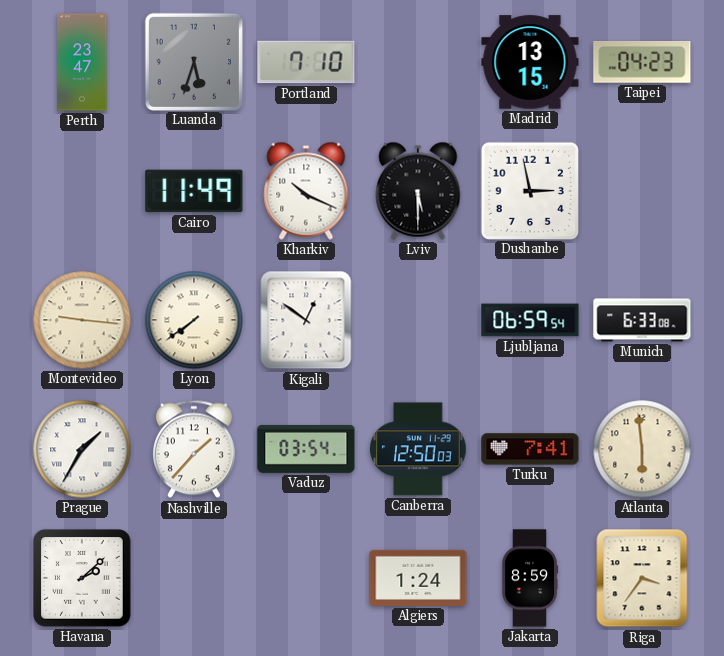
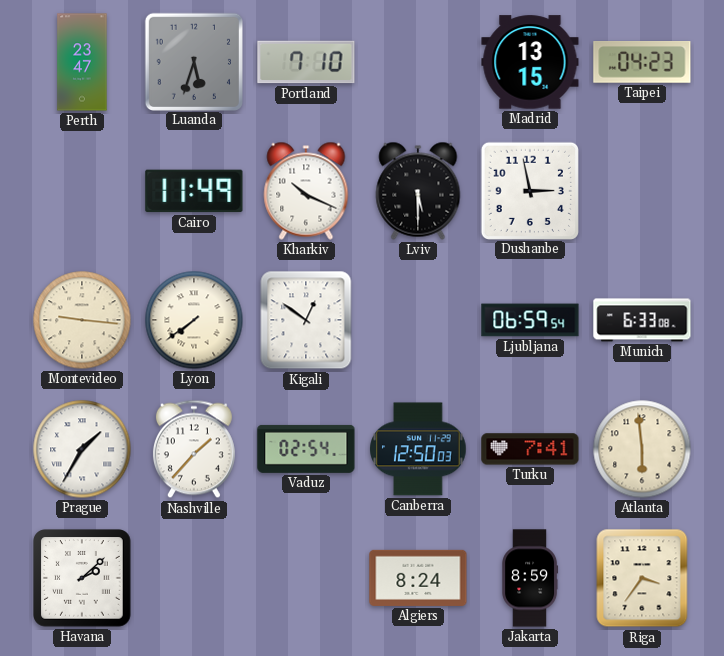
Vaduz: 03:54 -> 02:54 (306, 449)
Algiers: 1:24 -> 8:24 (418, 578)
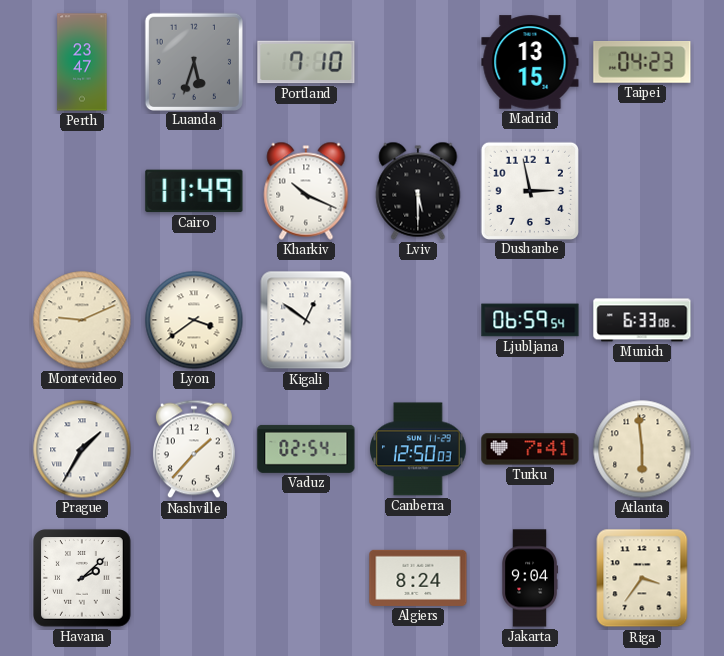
Montevideo: 9:16 -> 9:11 (82, 320)
Lyon: 7:39 -> 3:39 (194, 320)
Jakarta: 8:59 -> 9:04 (530, 578)
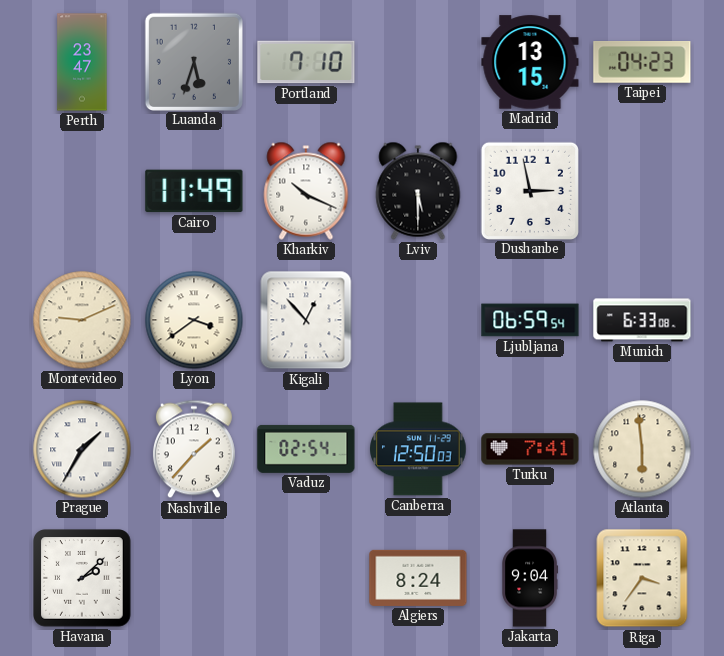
Kigali: 12:51 -> 12:53 (306, 320)
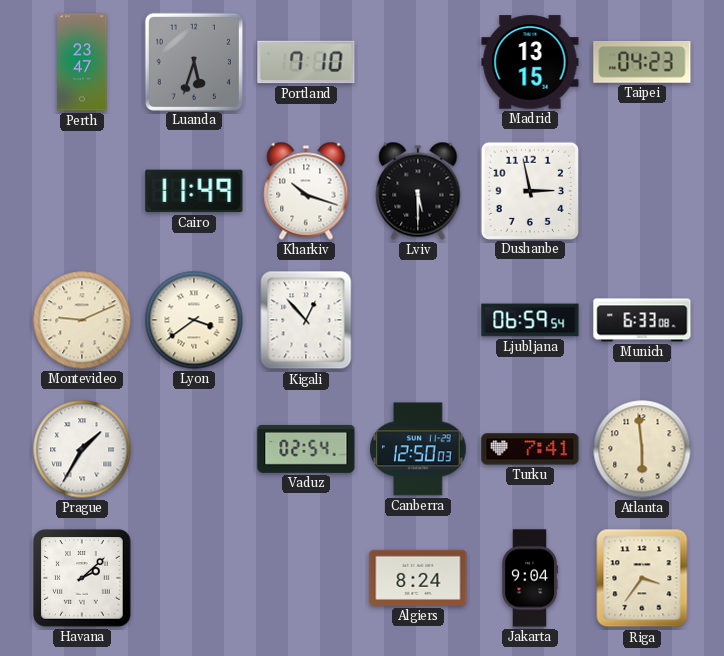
Kharkiv: 10:19 -> 10:18 (306, 191)
Nashville: 1:37 -> none (194, 449)
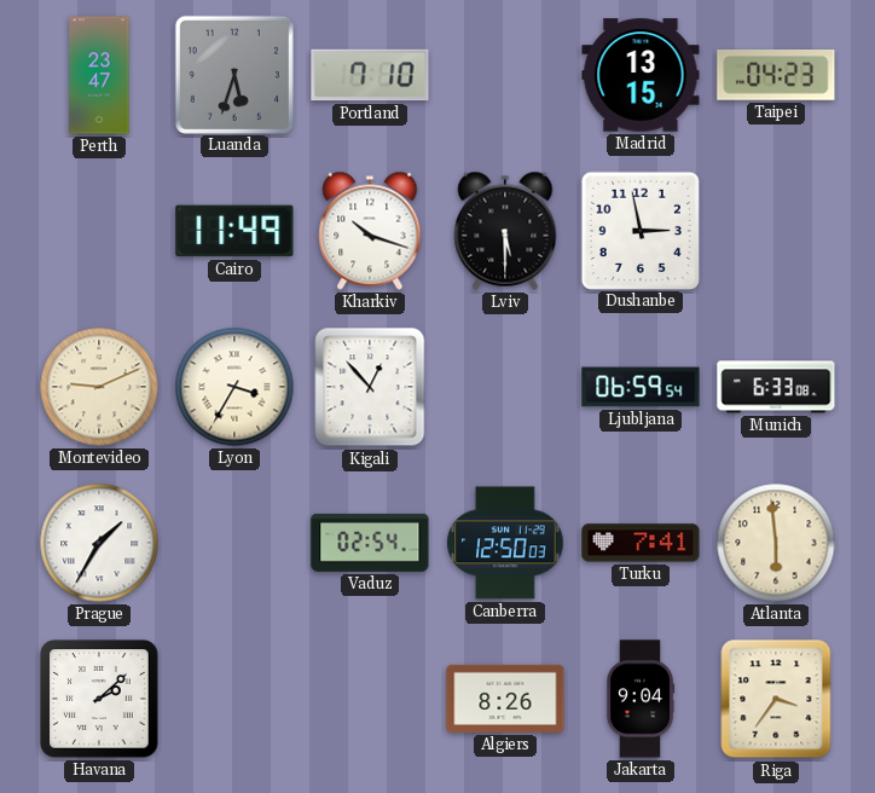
Lyon: 3:39 -> 3:35 (234, 387)
Algiers: 8:24 -> 8:26 (505, 699)
